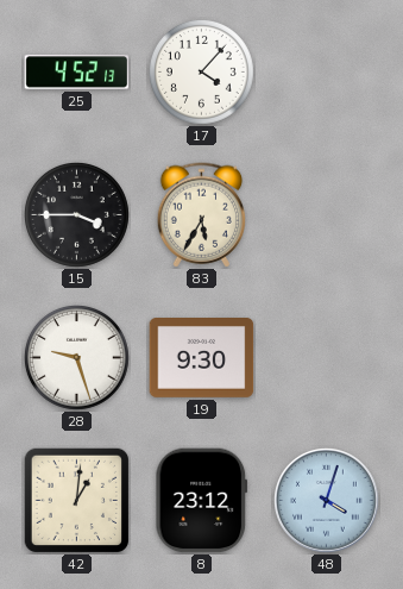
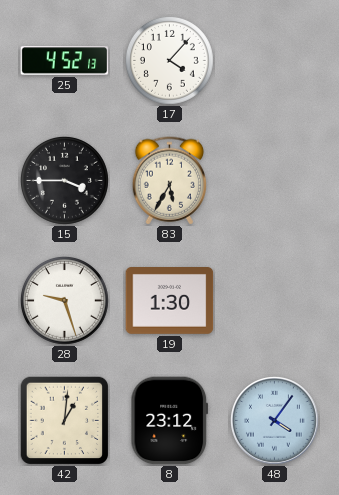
19: 9:30 -> 1:30 (170, 301)
48: 4:03 -> 4:06 (275, 421)
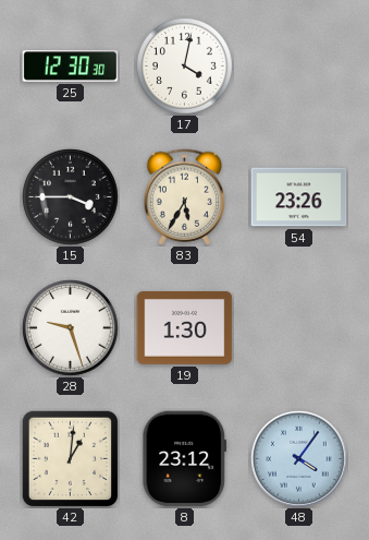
25: 4:52 -> 12:30 (71, 67)
17: 4:07 -> 4:02 (184, 65)
54: none -> 23:26 (299, 197)
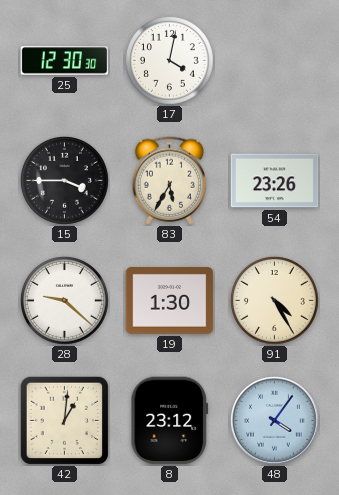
28: 9:27 -> 9:22 (64, 300)
91: none -> 4:25 (274, 300)
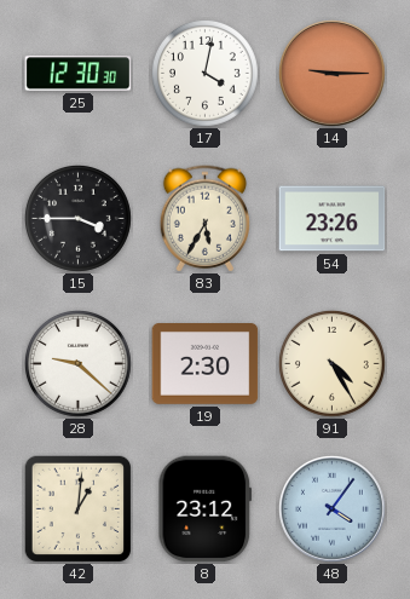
14: none -> 9:15 (333, 74)
19: 1:30 -> 2:30 (206, 364)
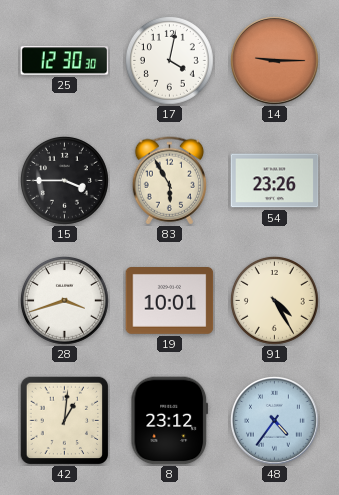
83: 5:35 -> 5:55 (169, 181)
28: 9:22 -> 3:42 (64, 300)
19: 2:30 -> 10:01 (170, 301)
48: 4:06 -> 4:36 (275, 421)
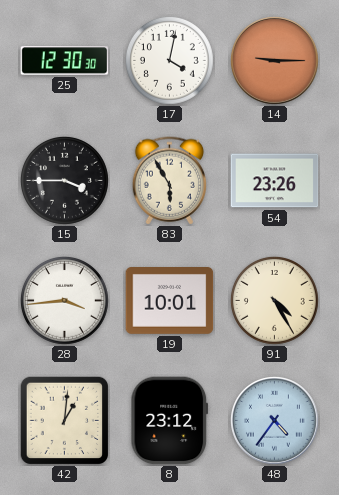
28: 3:42 -> 3:44 (64, 300)
